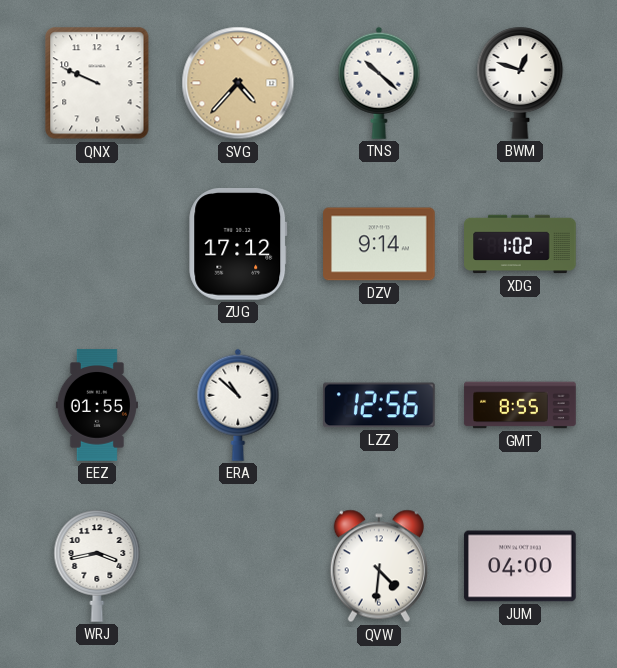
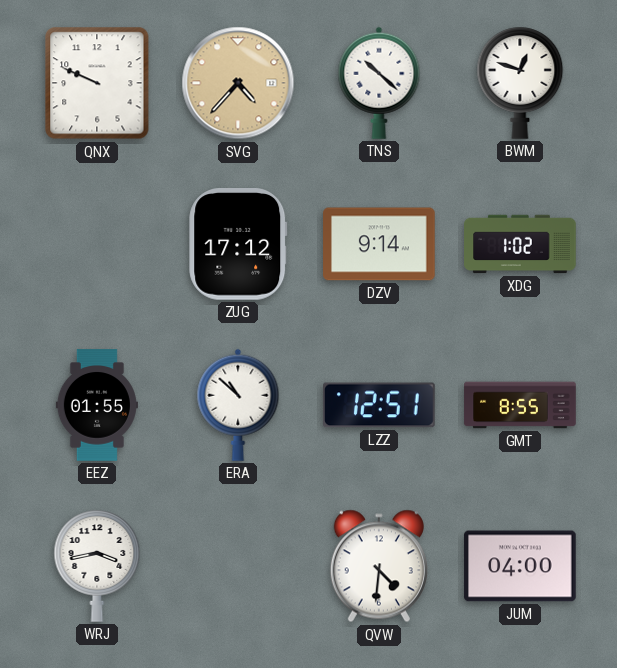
LZZ: 12:56 -> 12:51 (380, 405)
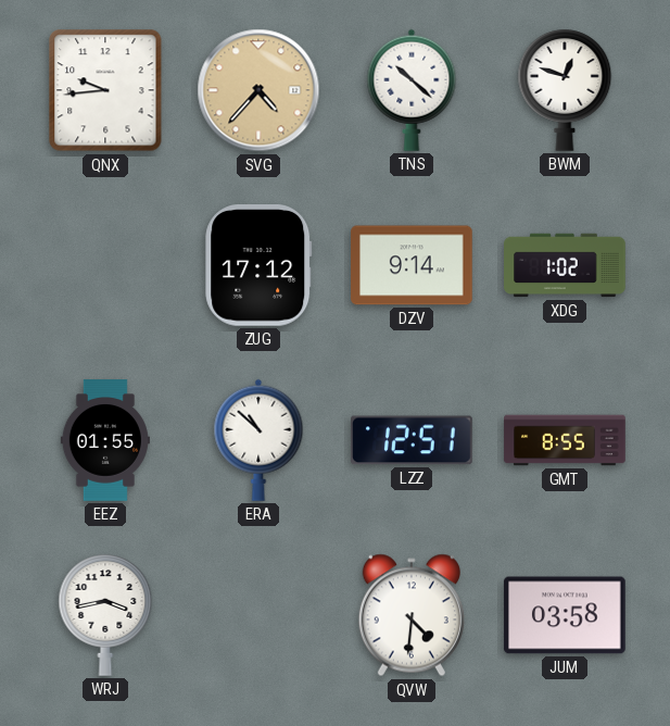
QNX: 9:49 -> 9:44 (105, 90)
JUM: 04:00 -> 03:58 (565, 615)
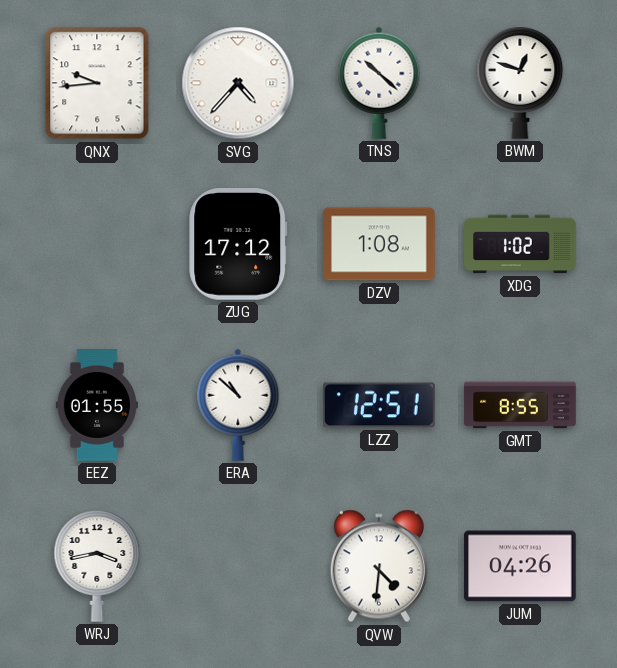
SVG dial: champagne -> white (238, 83)
DZV: 9:14 -> 1:08 (379, 244)
JUM: 03:58 -> 04:26 (520, 566)
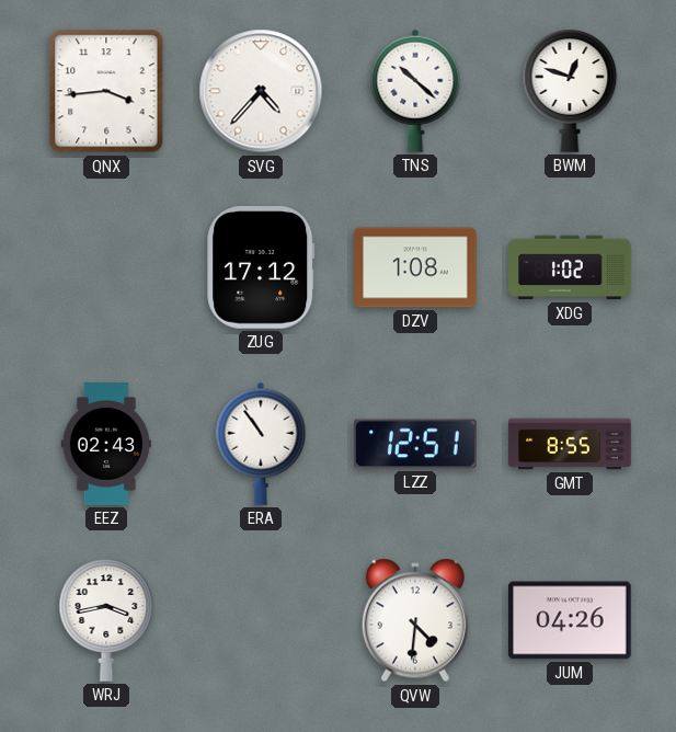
QNX: 9:44 -> 3:44 (106, 91)
EEZ: 01:55 -> 02:43 (106, 444)
ERA: 10:52 -> 10:54 (261, 444)
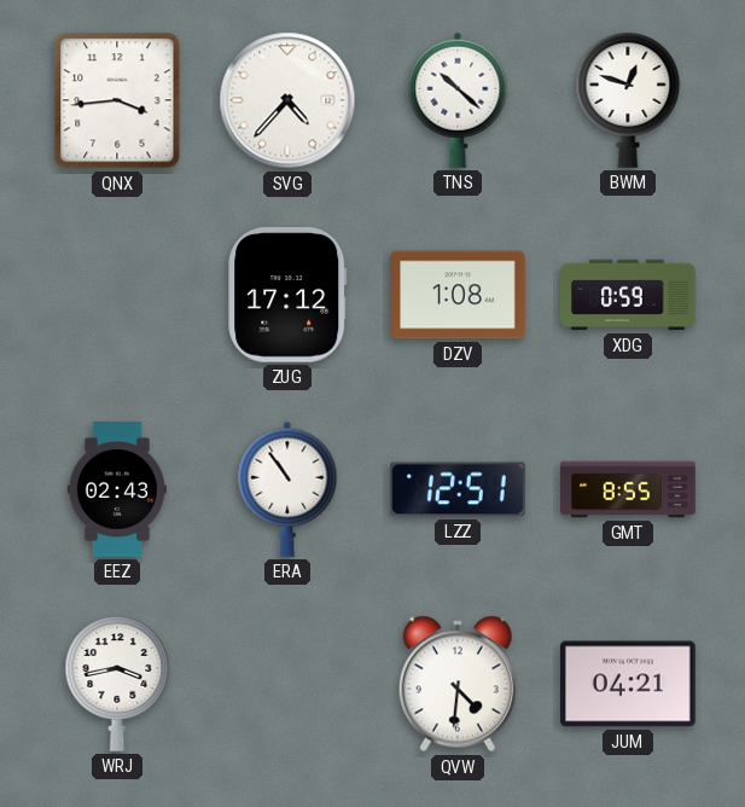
XDG: 1:02 -> 0:59 (628, 295)
JUM: 04:26 -> 04:21 (628, 684)
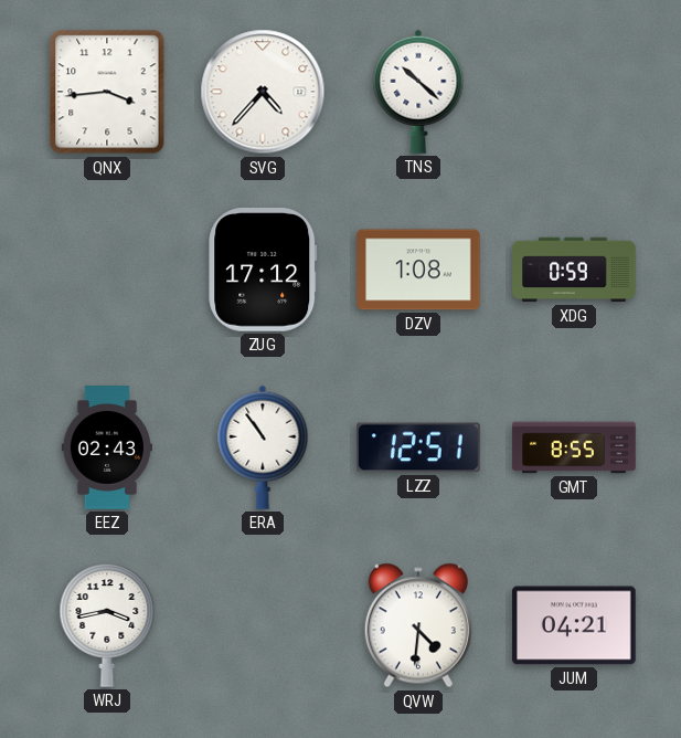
BWM: 12:48 -> none (628, 100)
